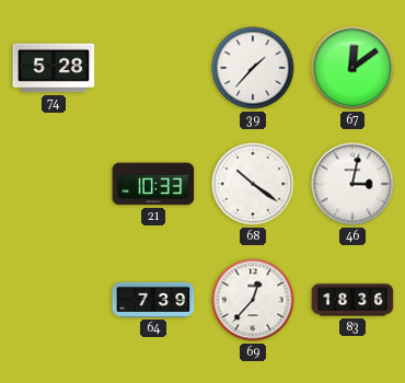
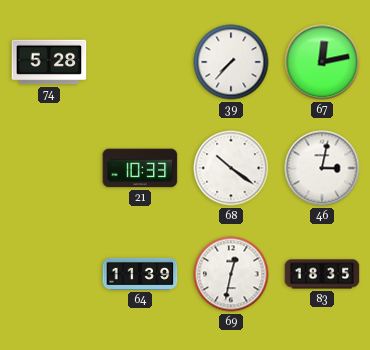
39: 1:37 -> 7:37 (231, 62)
67: 12:09 -> 12:13 (322, 62)
64: 7:39 -> 11:39 (140, 274)
69: 12:37 -> 12:32 (231, 274)
83: 18:36 -> 18:35 (322, 274)
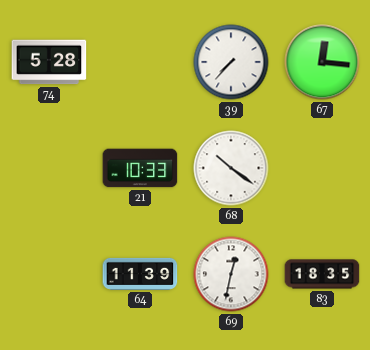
67: 12:13 -> 12:16 (322, 62)
46: 3:02 -> none (322, 168)
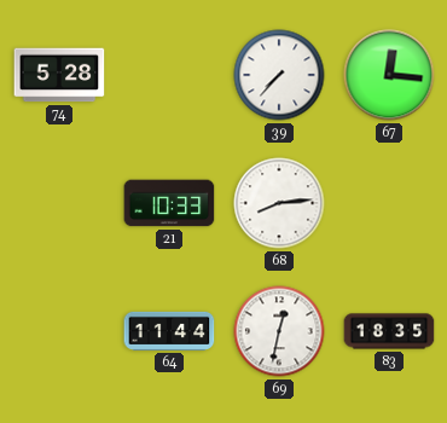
68: 10:21 -> 8:14 (279, 203)
64: 11:39 -> 11:44 (169, 331)
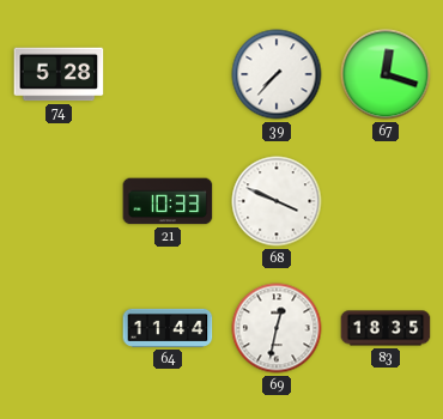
67: 12:16 -> 12:18 (386, 74)
68: 8:14 -> 3:49 (277, 201)
